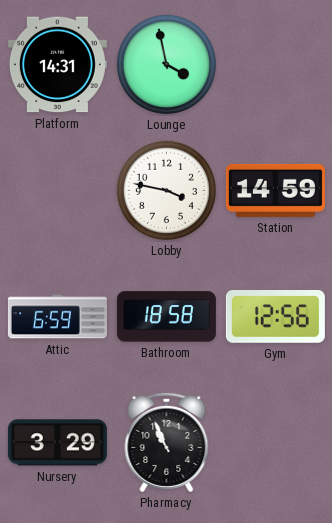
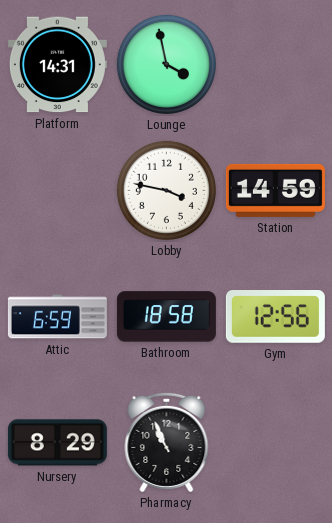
Nursery: 3:29 -> 8:29 (57, 443)
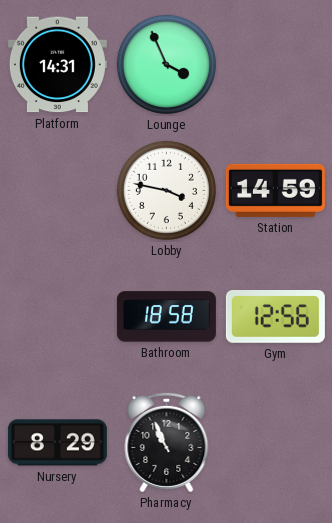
Lounge: 3:58 -> 3:56 (166, 64)
Attic: 6:59 -> none (57, 317)
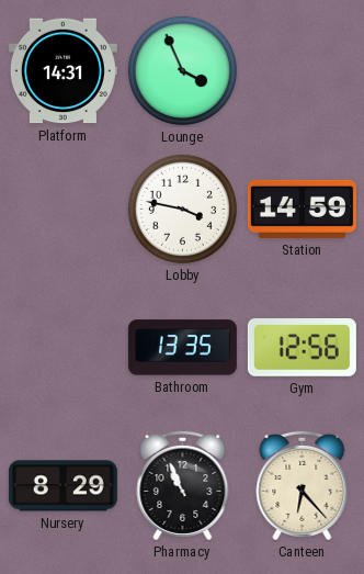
Bathroom: 18:58 -> 13:35 (182, 348)
Canteen: none -> 6:23 (303, 485)
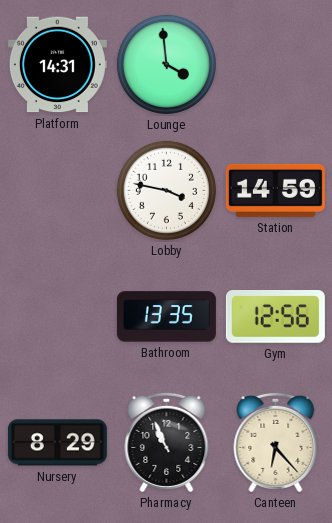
Lounge: 3:56 -> 3:59 (166, 64)
